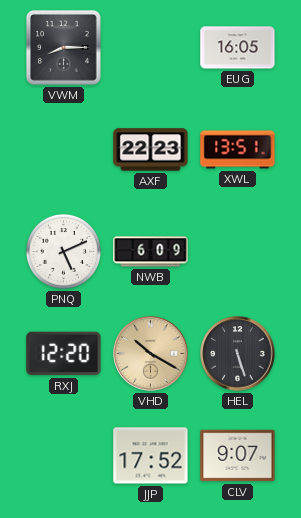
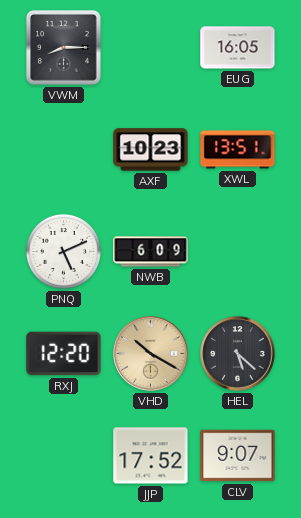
AXF: 22:23 -> 10:23 (151, 150)
HEL: 5:27 -> 5:22 (238, 354)
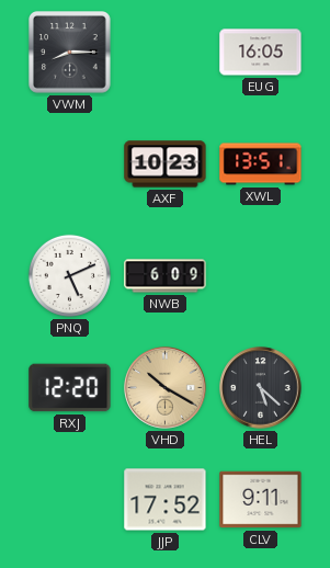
CLV: 9:07 -> 9:11 (261, 500)
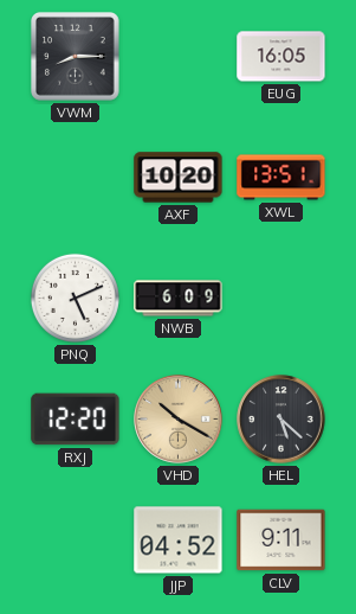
AXF: 10:23 -> 10:20 (179, 178)
JJP: 17:52 -> 04:52 (179, 541)
